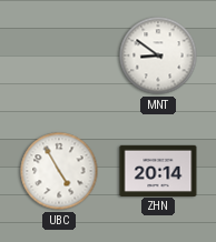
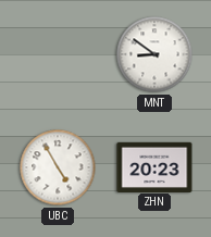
ZHN: 20:14 -> 20:23 (154, 166)
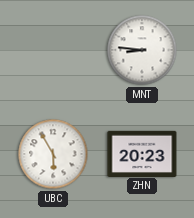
MNT: 8:51 -> 8:46 (142, 50)
UBC: 4:55 -> 5:55 (53, 154)
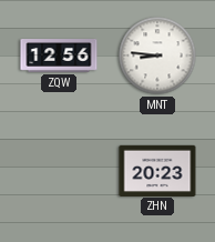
ZQW: none -> 12:56 (59, 57)
UBC: 5:55 -> none (53, 154)
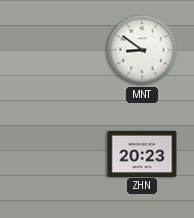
ZQW: 12:56 -> none (59, 57)
MNT: 8:46 -> 8:51 (142, 50)
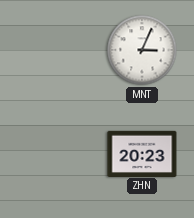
MNT: 8:51 -> 3:04 (142, 50)
